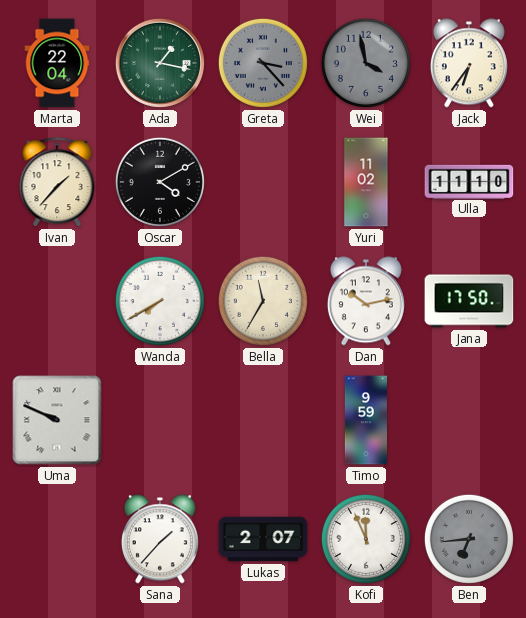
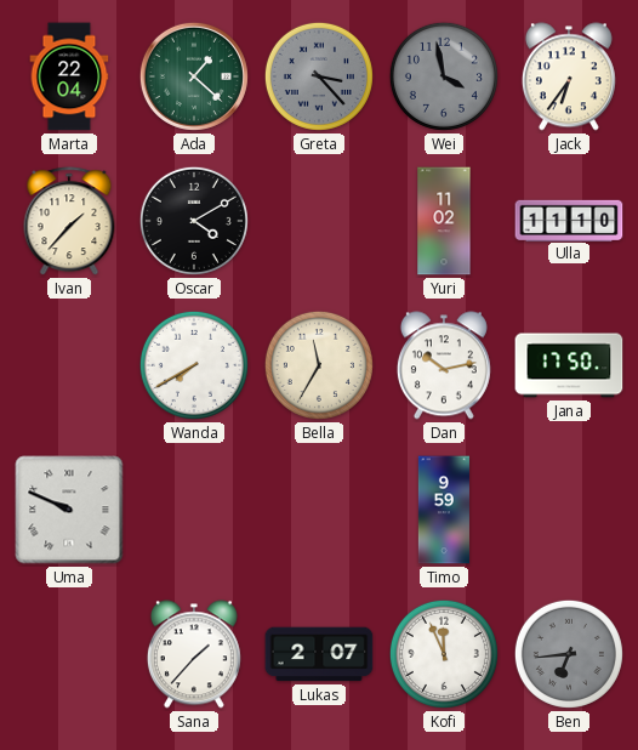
Ada: 1:17 -> 1:22 (194, 76)
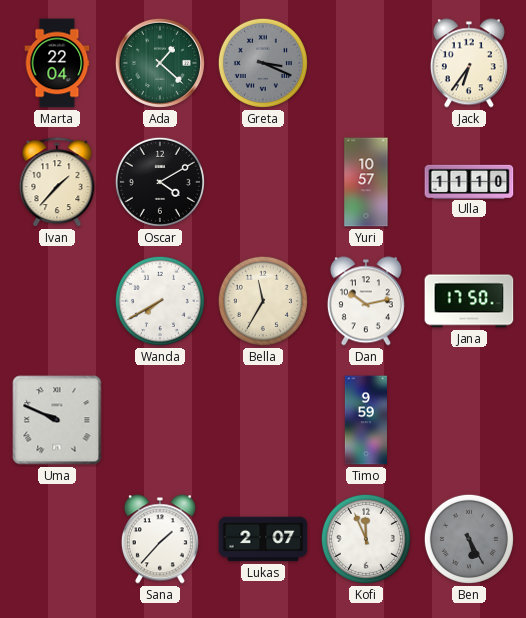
Greta: 3:23 -> 3:19 (263, 63)
Wei: 3:58 -> none (444, 76)
Yuri: 11:02 -> 10:57 (366, 182)
Ben: 6:44 -> 5:25 (469, 539)
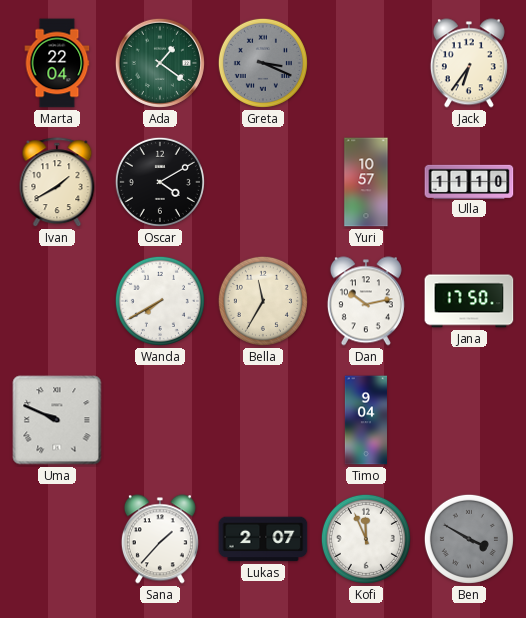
Ada: 1:22 -> 1:21 (160, 63)
Ivan: 1:37 -> 1:40 (57, 183)
Timo: 9:59 -> 9:04 (366, 420)
Ben: 5:25 -> 3:50 (469, 539)
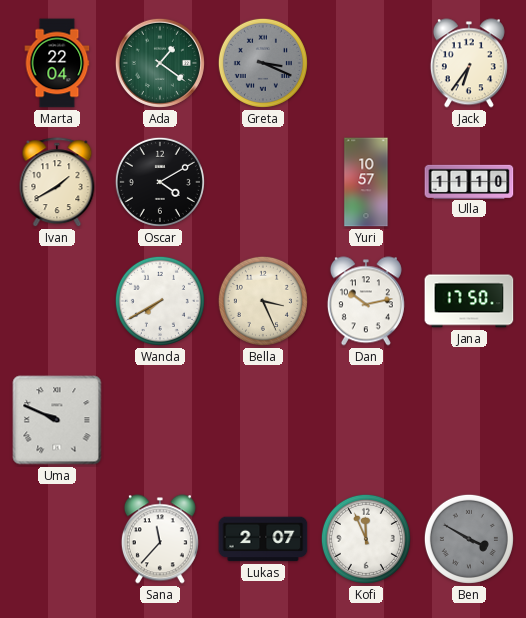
Bella: 11:35 -> 3:26 (263, 301)
Timo: 9:04 -> none (366, 420)
Sana: 1:37 -> 11:37 (160, 539)
